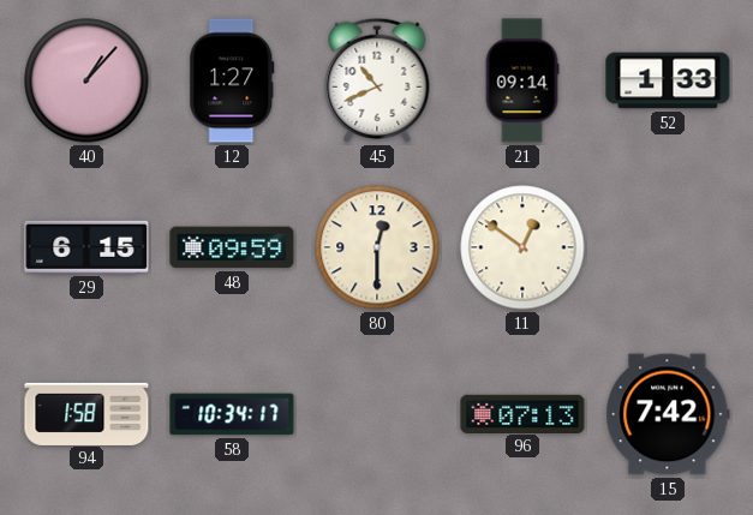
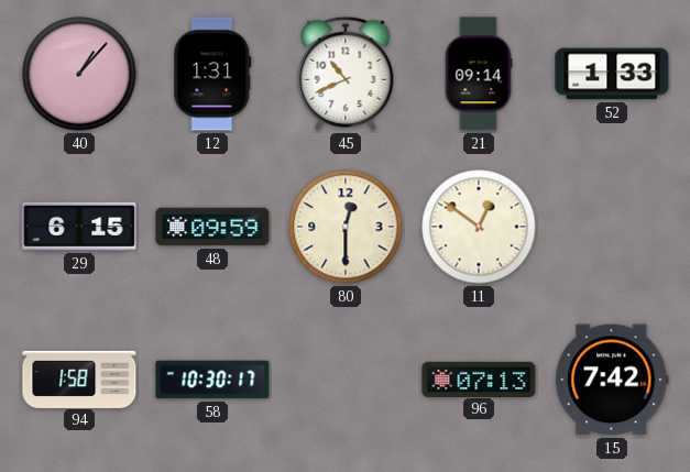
12: 1:27 -> 1:31 (212, 74)
58: 10:34 -> 10:30 (212, 380)
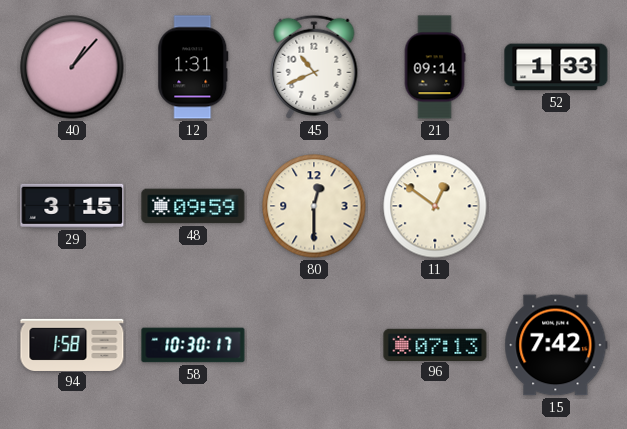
29: 6:15 -> 3:15 (72, 206)
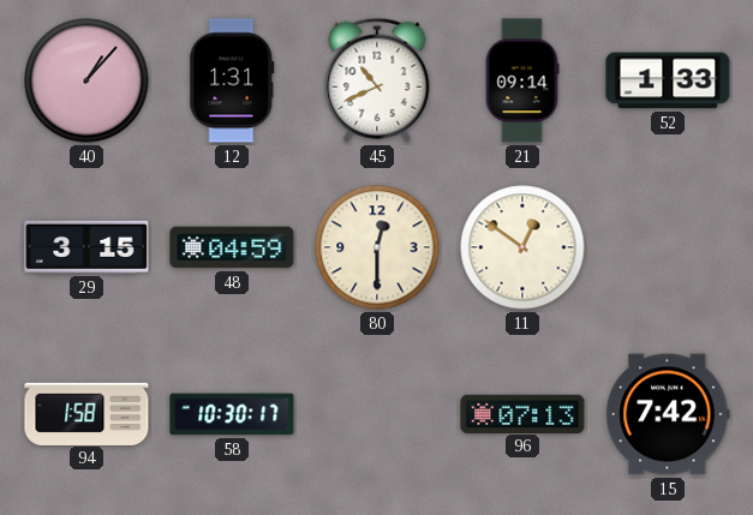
48: 09:59 -> 04:59 (232, 247)
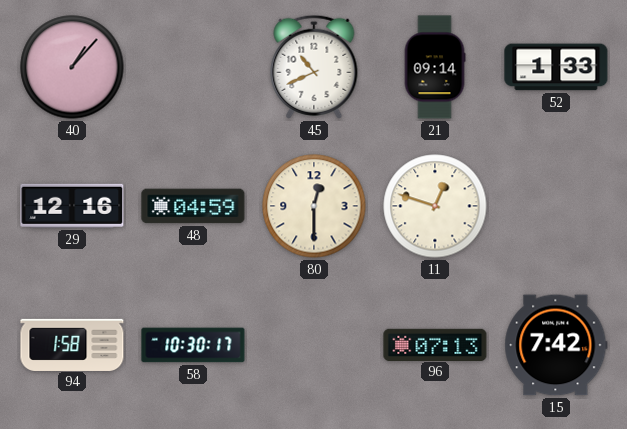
12: 1:31 -> none (232, 80)
29: 3:15 -> 12:16 (72, 206)
11: 12:51 -> 12:48 (435, 206)
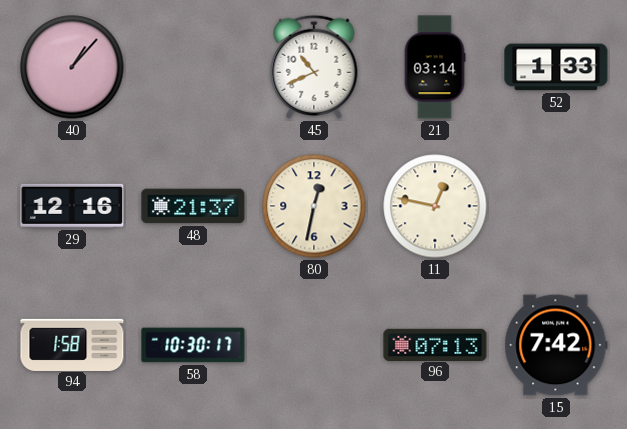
21: 09:14 -> 03:14 (435, 67)
48: 04:59 -> 21:37 (193, 206)
80: 12:30 -> 12:32 (314, 206)
11: 12:48 -> 12:47 (435, 206)
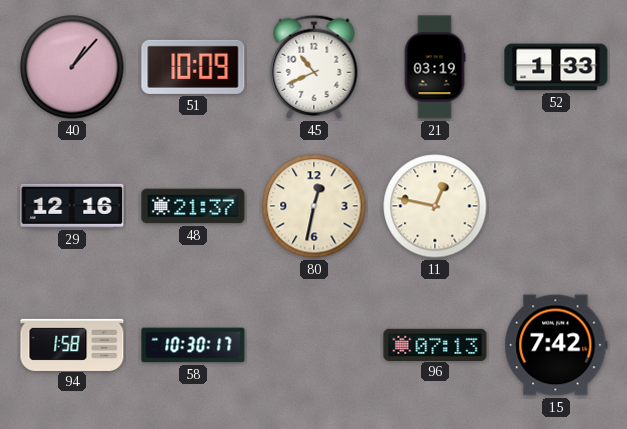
51: none -> 10:09 (193, 67)
21: 03:14 -> 03:19 (435, 67)
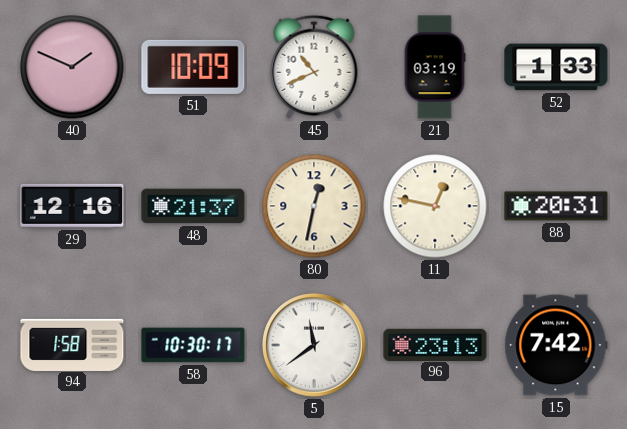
40: 1:07 -> 1:49 (72, 67)
88: none -> 20:31 (556, 206)
5: none -> 11:39 (315, 346)
96: 07:13 -> 23:13 (435, 344)
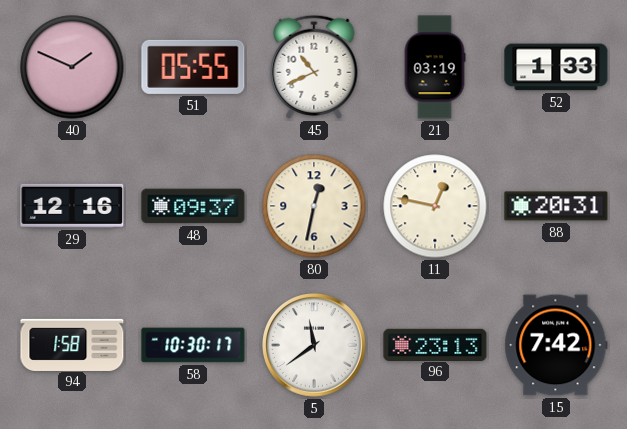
51: 10:09 -> 05:55 (193, 67)
48: 21:37 -> 09:37 (193, 206)
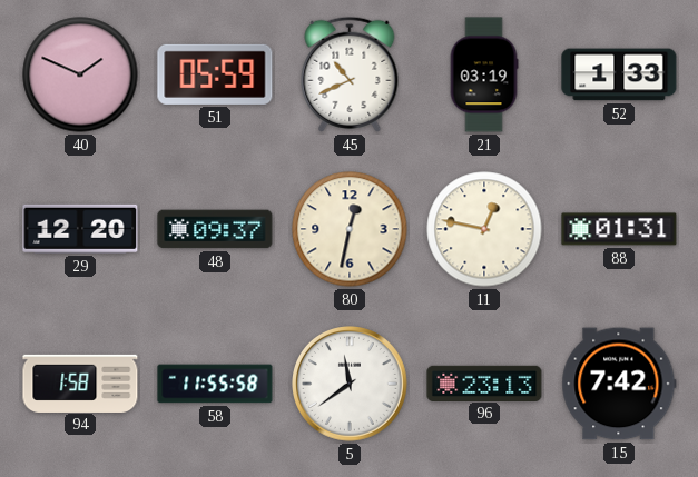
51: 05:55 -> 05:59 (215, 74)
29: 12:16 -> 12:20 (80, 229)
88: 20:31 -> 01:31 (619, 229)
58: 10:30 -> 11:55 (215, 384)
